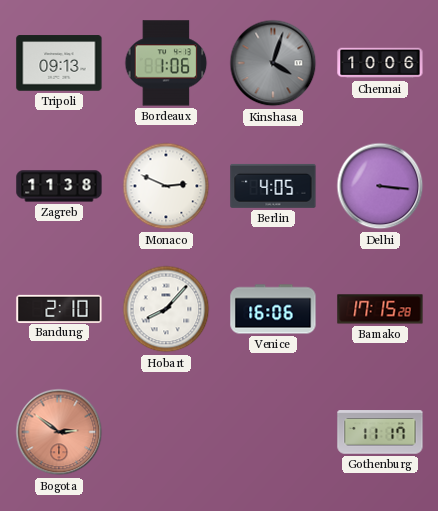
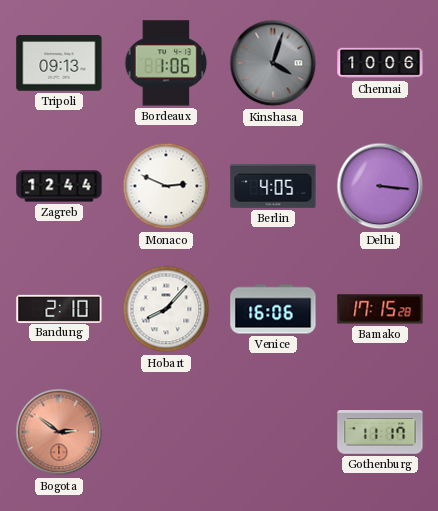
Zagreb: 11:38 -> 12:44 (59, 186)
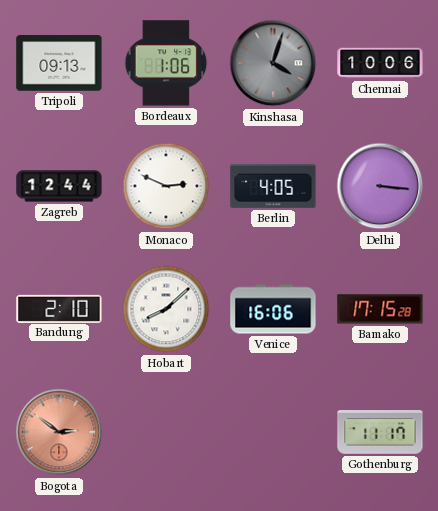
Hobart: 8:07 -> 8:08 (166, 309)
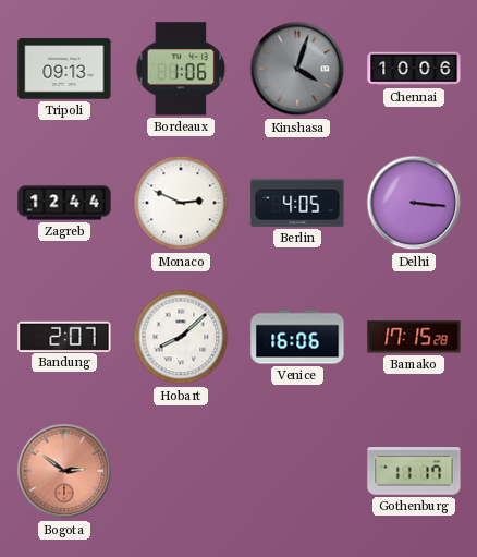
Bandung: 2:10 -> 2:07 (64, 336)
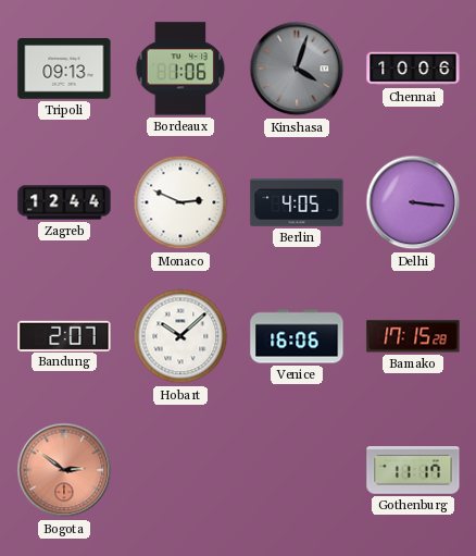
Hobart: 8:08 -> 10:08 (180, 336)
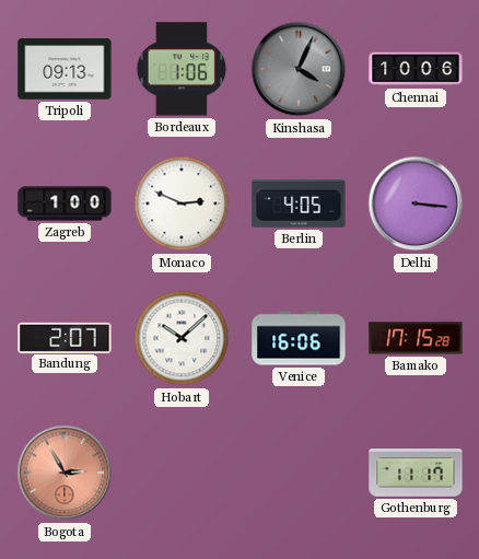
Kinshasa: 4:03 -> 4:04 (299, 69)
Zagreb: 12:44 -> 1:00 (65, 203)
Bogota: 2:51 -> 2:55 (65, 473)
